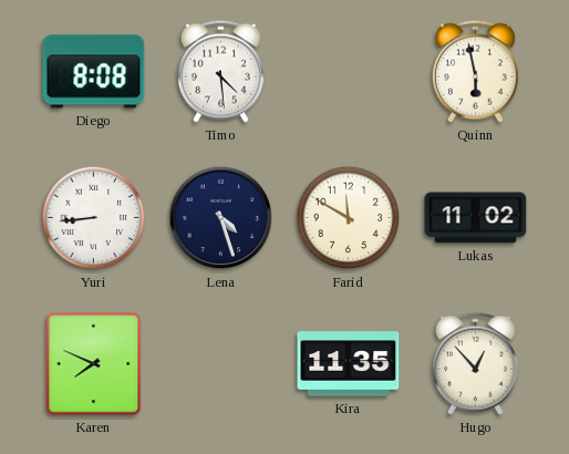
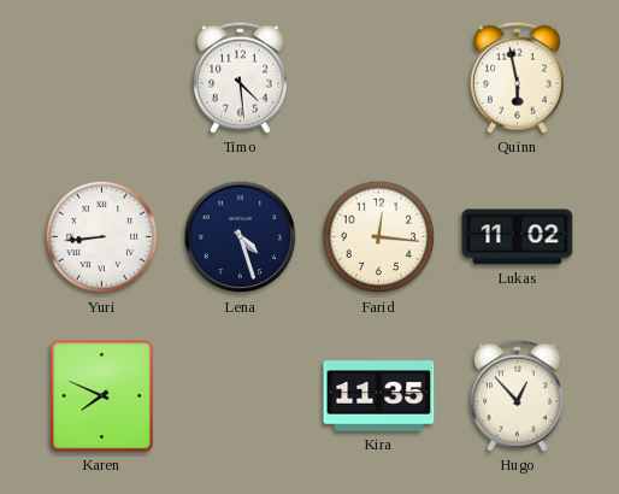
Diego: 8:08 -> none (94, 72)
Farid: 11:50 -> 12:16 (379, 237)
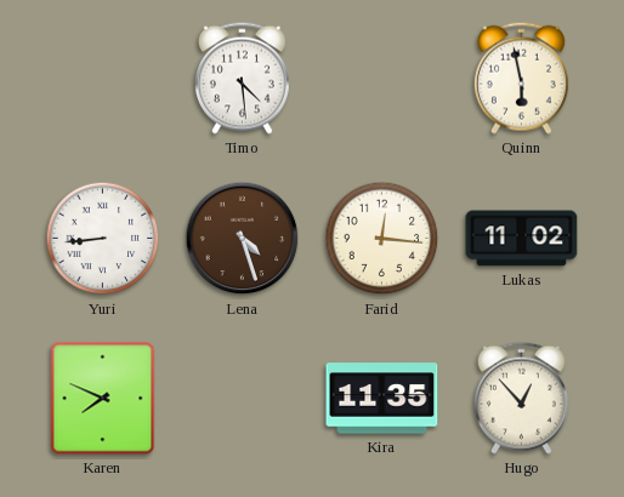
Lena dial: navy -> brown (243, 239)
